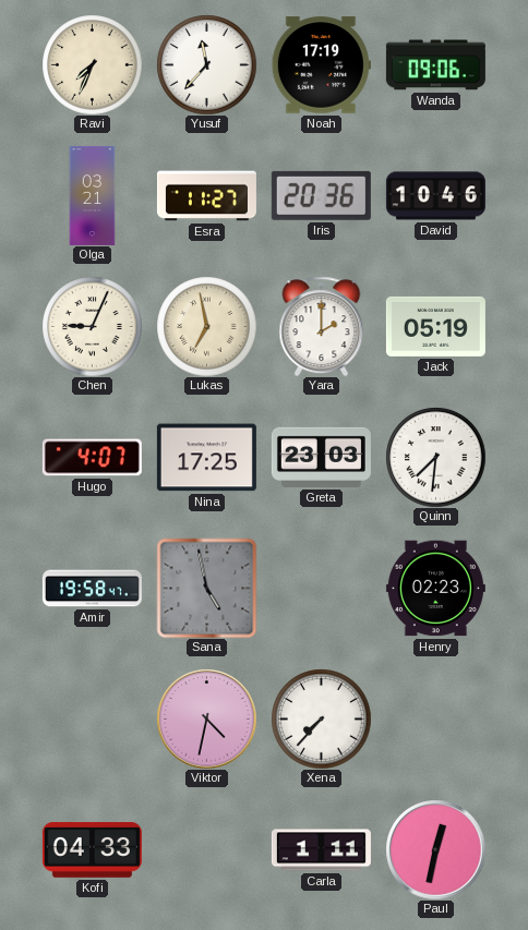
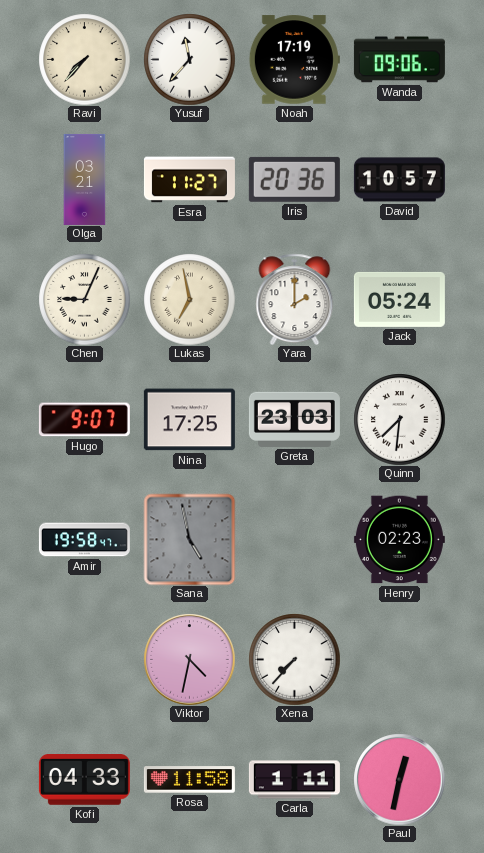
Ravi: 7:34 -> 7:37 (84, 59)
David: 10:46 -> 10:57 (399, 180)
Jack: 05:19 -> 05:24 (399, 299)
Hugo: 4:07 -> 9:07 (84, 420)
Rosa: none -> 11:58 (189, 780)
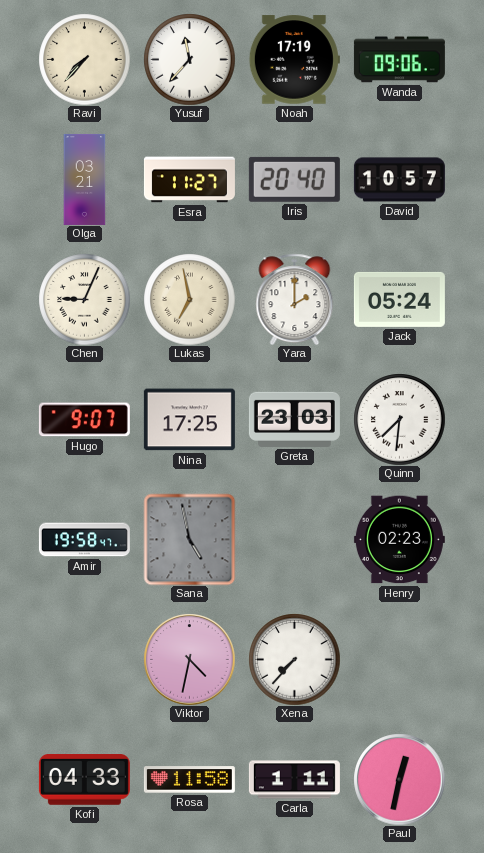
Iris: 20:36 -> 20:40 (294, 179)
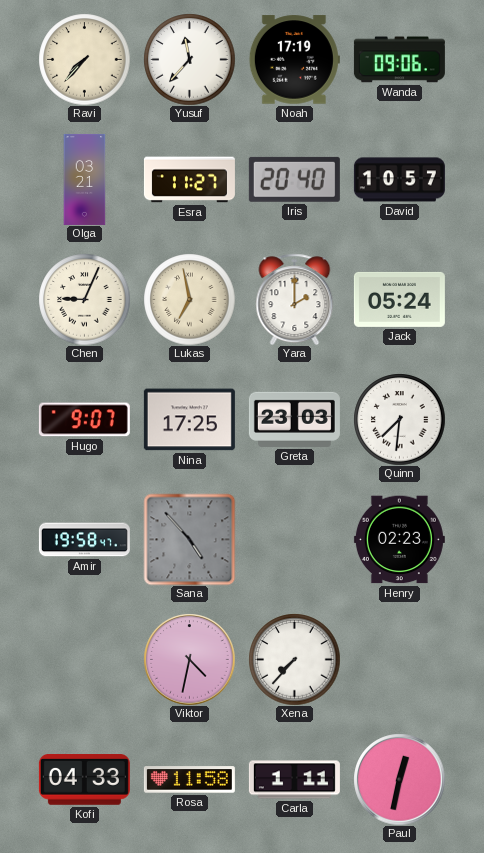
Sana: 4:58 -> 4:53 (189, 539)
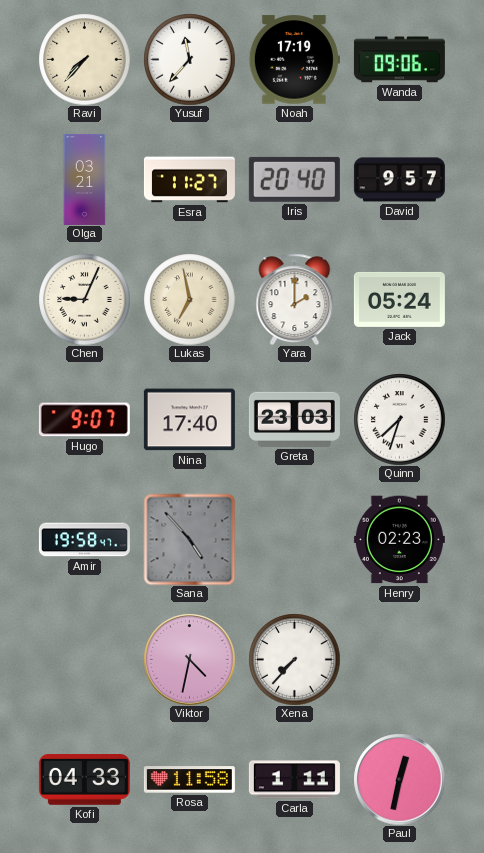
David: 10:57 -> 9:57 (399, 180)
Nina: 17:25 -> 17:40 (189, 420)
Quinn: 7:31 -> 7:33 (399, 419)
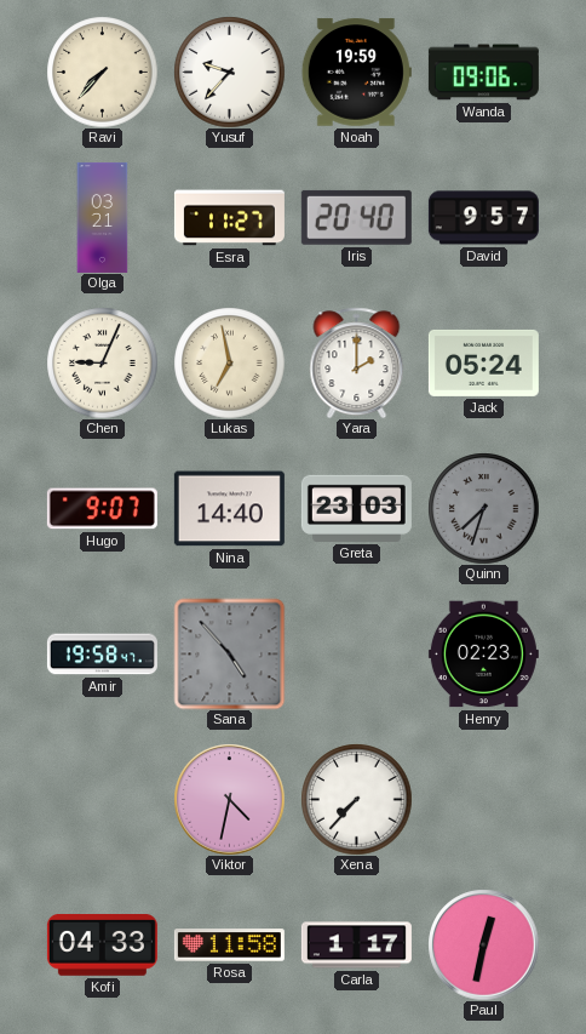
Yusuf: 11:37 -> 9:37 (229, 72)
Noah: 17:19 -> 19:59 (356, 73)
Nina: 17:40 -> 14:40 (229, 509)
Quinn dial: white -> grey (483, 508)
Carla: 1:11 -> 1:17 (356, 946)
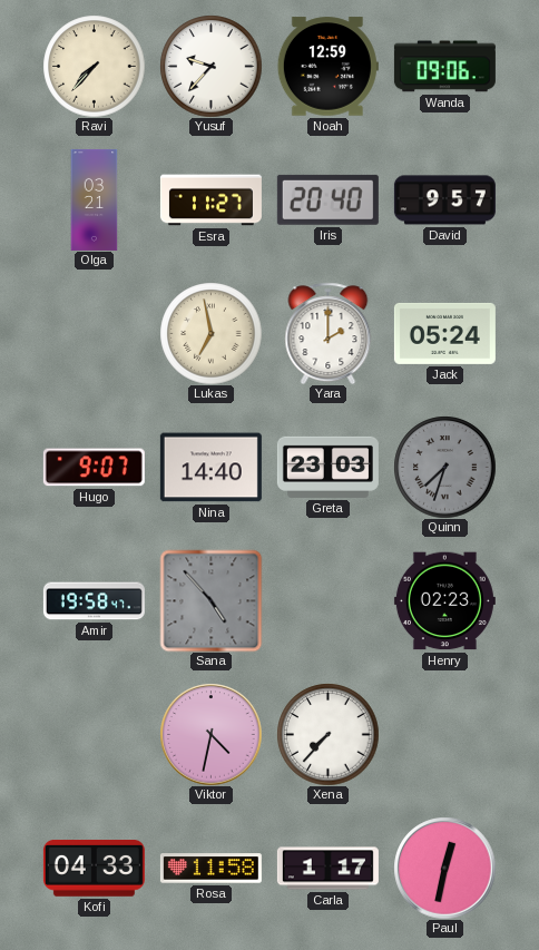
Noah: 19:59 -> 12:59 (327, 67)
Chen: 9:04 -> none (102, 362)
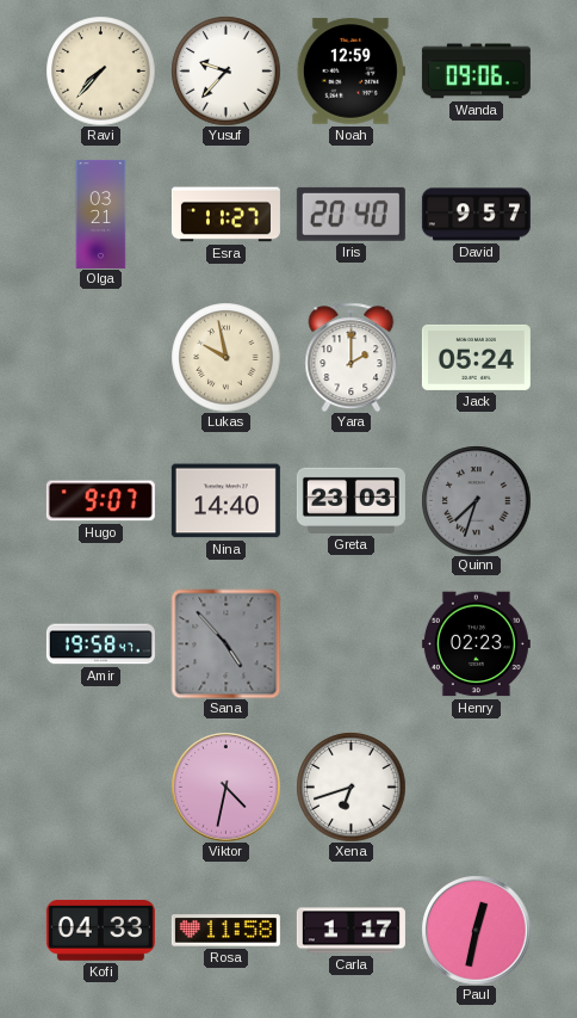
Lukas: 6:58 -> 9:58 (225, 357)
Xena: 7:37 -> 6:42 (350, 786)
